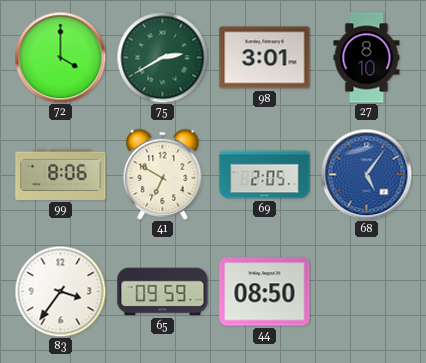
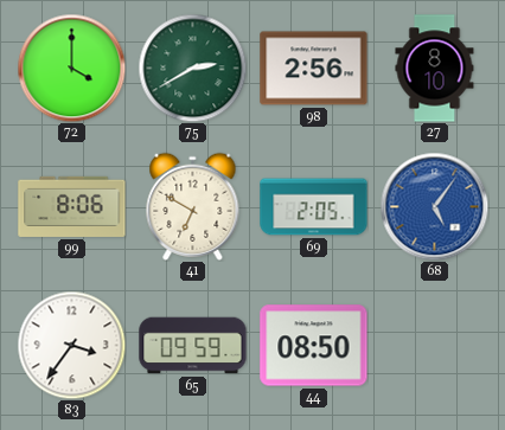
98: 3:01 -> 2:56 (314, 69)
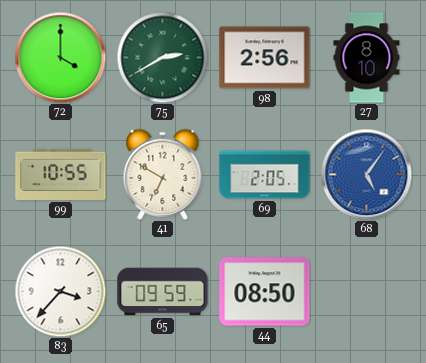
99: 8:06 -> 10:55 (61, 174)
83: 3:36 -> 3:37 (60, 291)
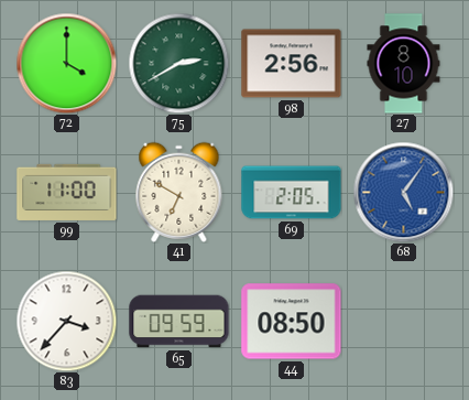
99: 10:55 -> 11:00 (67, 192)
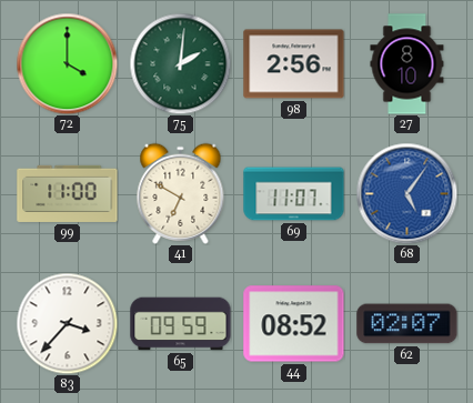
75: 2:40 -> 2:01 (180, 63)
69: 2:05 -> 11:07 (294, 194)
44: 08:50 -> 08:52 (294, 324)
62: none -> 02:07 (407, 324)
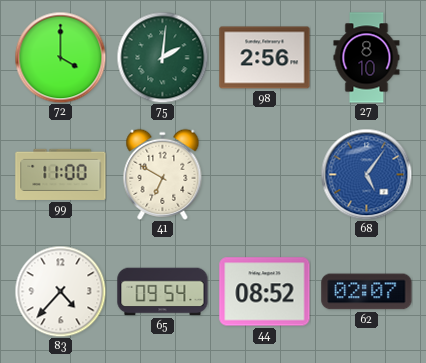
69: 11:07 -> none (294, 194)
83: 3:37 -> 4:37 (60, 291)
65: 09:59 -> 09:54 (163, 292)
